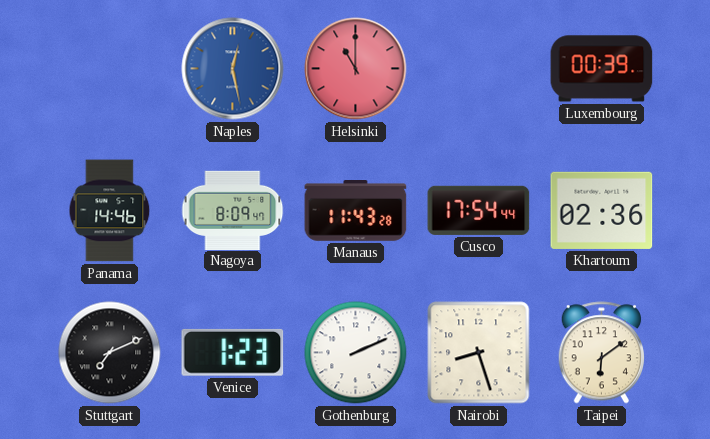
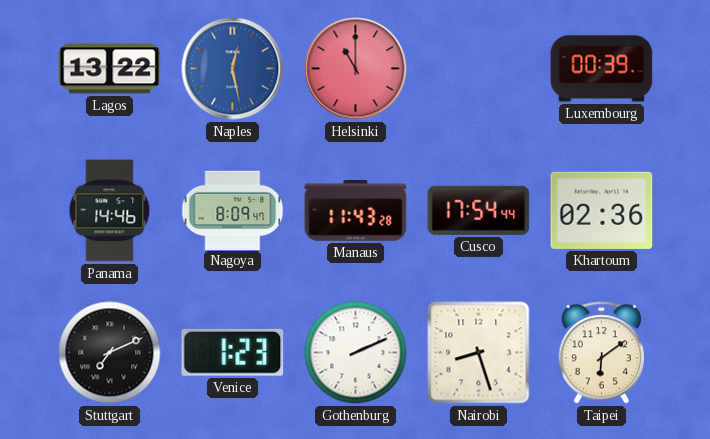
Lagos: none -> 13:22 (110, 69)
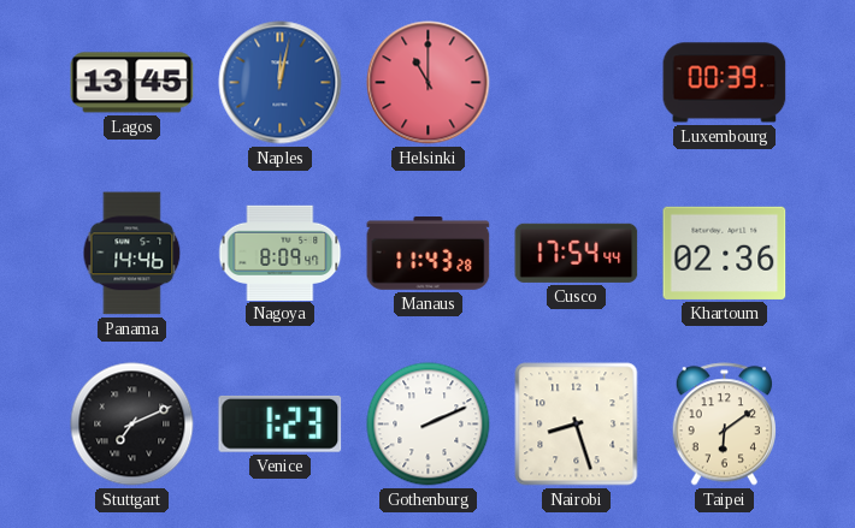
Lagos: 13:22 -> 13:45 (132, 83)
Naples: 12:28 -> 12:02 (281, 83)
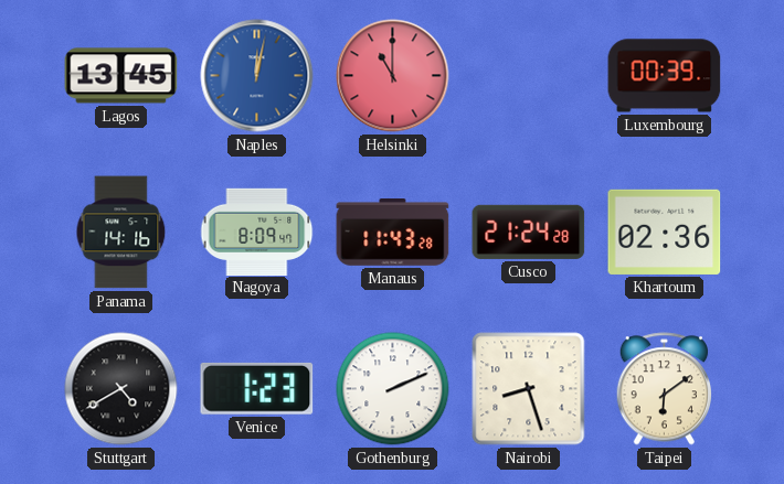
Panama: 14:46 -> 14:16 (121, 233)
Cusco: 17:54 -> 21:24 (529, 232)
Stuttgart: 7:11 -> 4:40 (121, 389)
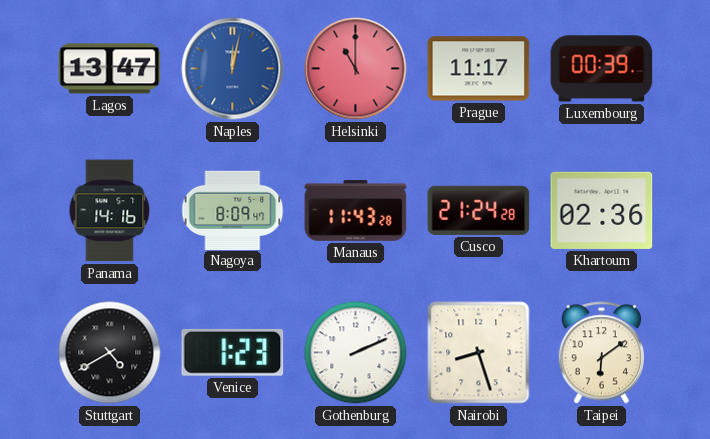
Lagos: 13:45 -> 13:47 (110, 69)
Prague: none -> 11:17 (479, 69)
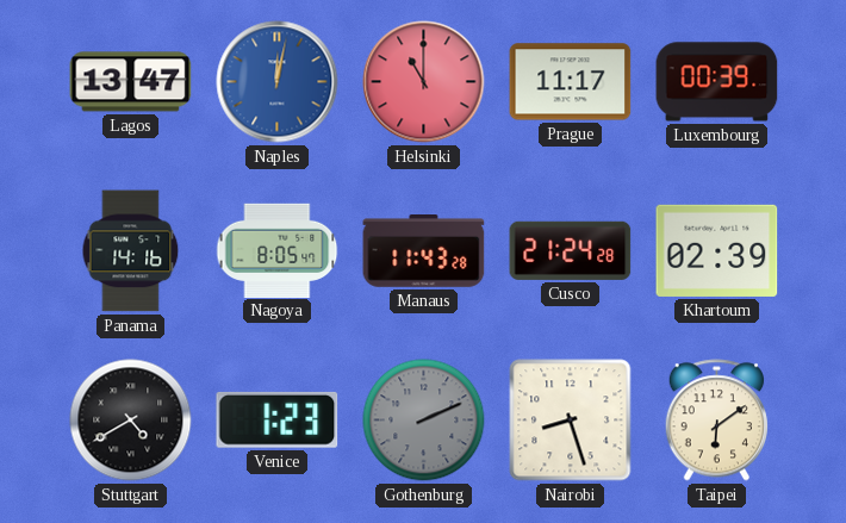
Nagoya: 8:09 -> 8:05 (278, 250)
Khartoum: 02:36 -> 02:39 (717, 250)
Gothenburg dial: white -> grey (424, 421)
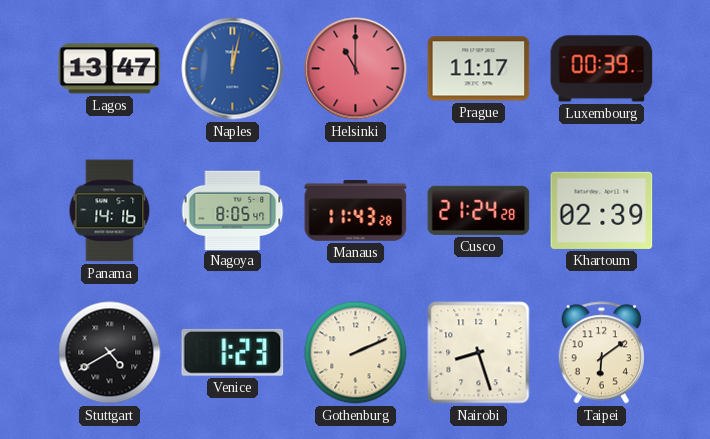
Gothenburg dial: grey -> cream (356, 353)
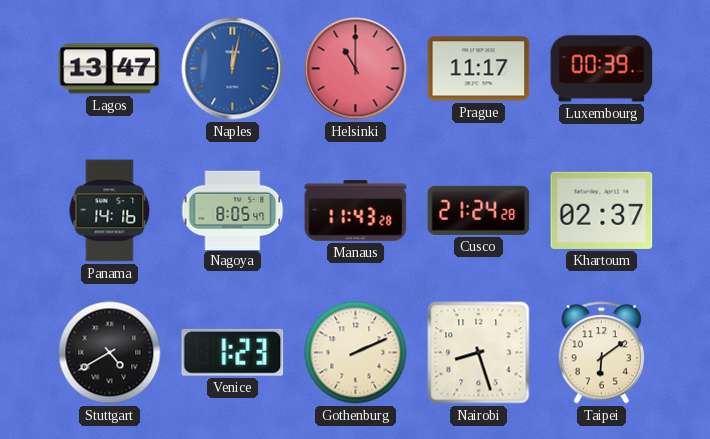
Khartoum: 02:39 -> 02:37 (602, 210)
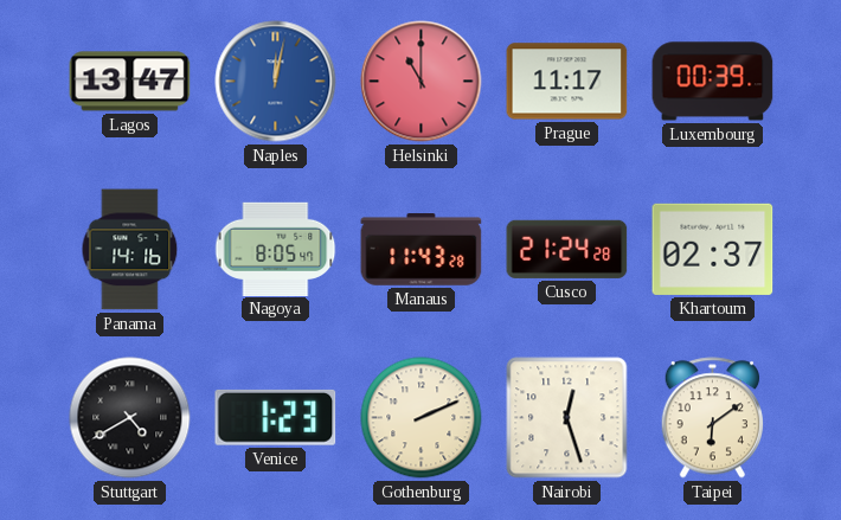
Nairobi: 8:27 -> 12:27 (567, 418)
